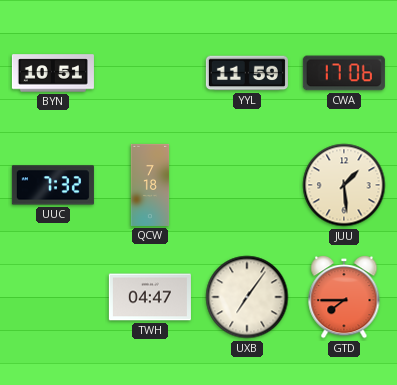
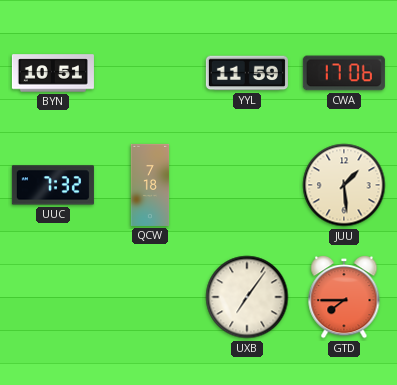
TWH: 04:47 -> none (150, 297)
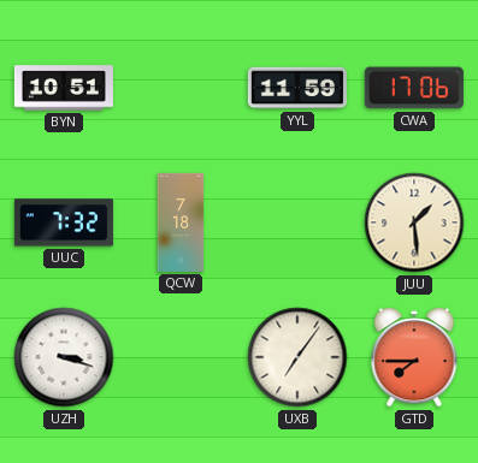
UZH: none -> 3:18 (64, 357)
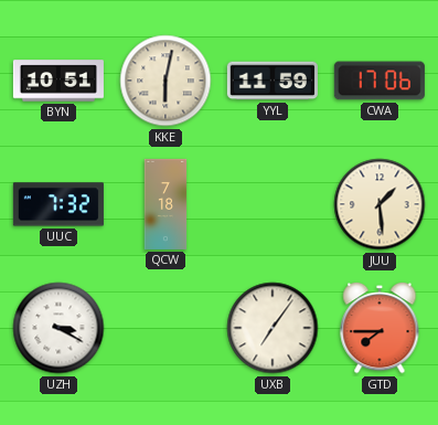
KKE: none -> 6:02 (165, 81)
UZH: 3:18 -> 3:20 (58, 328)
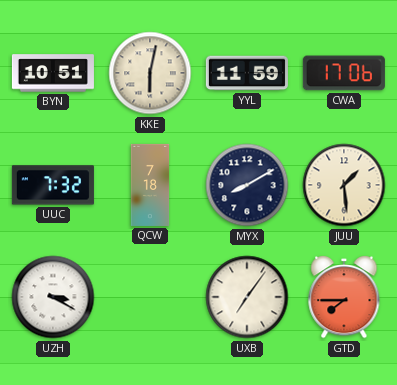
MYX: none -> 8:10 (247, 185)
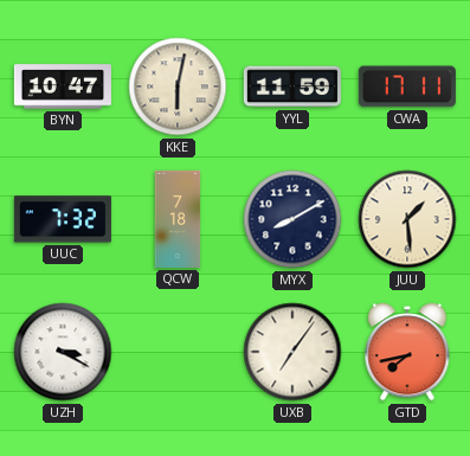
BYN: 10:51 -> 10:47 (63, 86)
CWA: 17:06 -> 17:11 (407, 86)
GTD: 7:45 -> 7:43 (407, 352)
